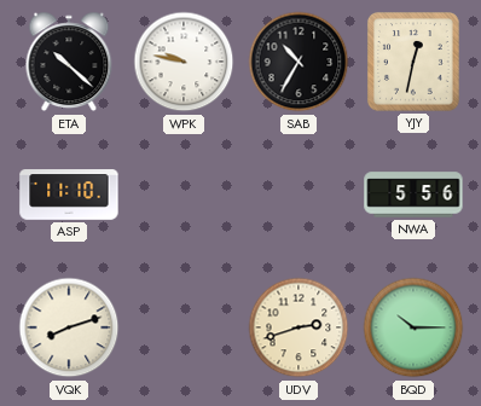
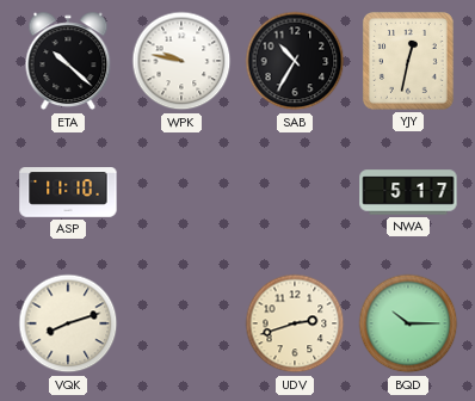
NWA: 5:56 -> 5:17 (408, 192)
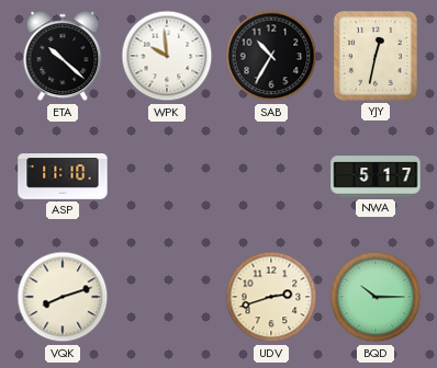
WPK: 9:47 -> 9:59 (167, 56)
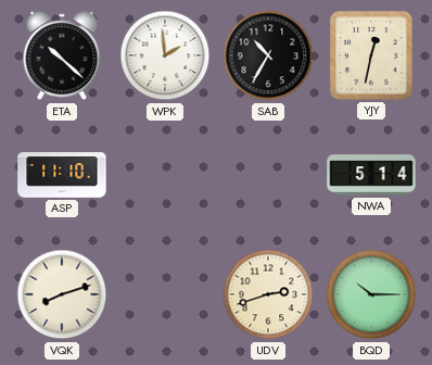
WPK: 9:59 -> 1:59 (165, 55)
NWA: 5:17 -> 5:14 (371, 175)
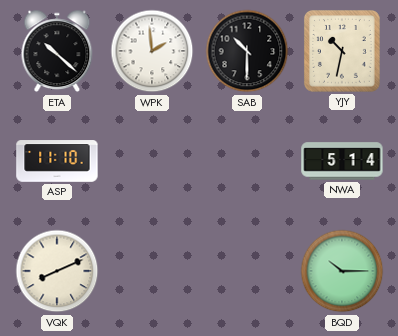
SAB: 10:35 -> 10:30 (247, 51)
YJY: 12:32 -> 10:32 (342, 52)
VQK: 8:12 -> 8:11 (57, 271)
UDV: 2:42 -> none (268, 294)
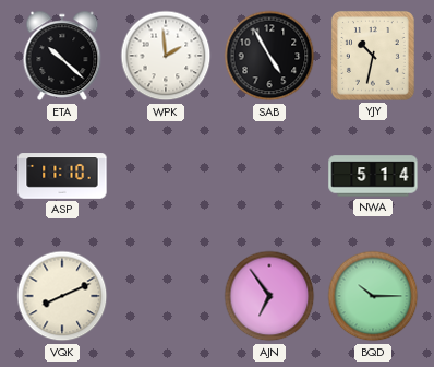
SAB: 10:30 -> 4:55 (269, 56)
AJN: none -> 6:54 (269, 296)
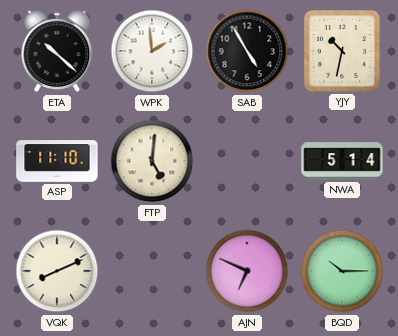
FTP: none -> 5:01 (152, 161)
AJN: 6:54 -> 6:49 (247, 271)
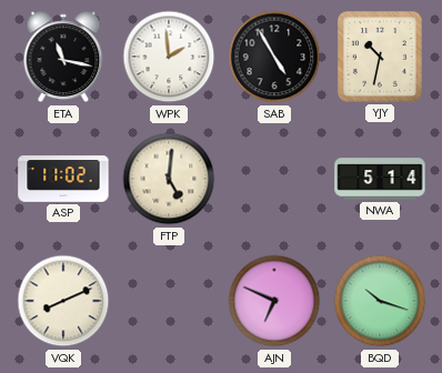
ETA: 10:22 -> 11:17 (63, 57)
ASP: 11:10 -> 11:02 (63, 179)
BQD: 10:15 -> 10:18 (380, 301)
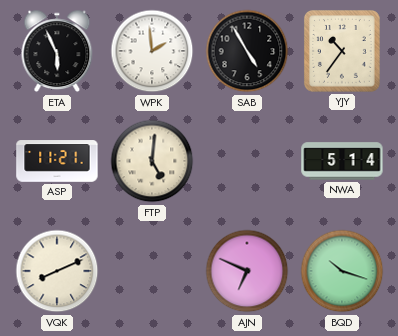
ETA: 11:17 -> 5:56 (57, 51)
YJY: 10:32 -> 10:36 (342, 52)
ASP: 11:02 -> 11:21 (57, 161)
